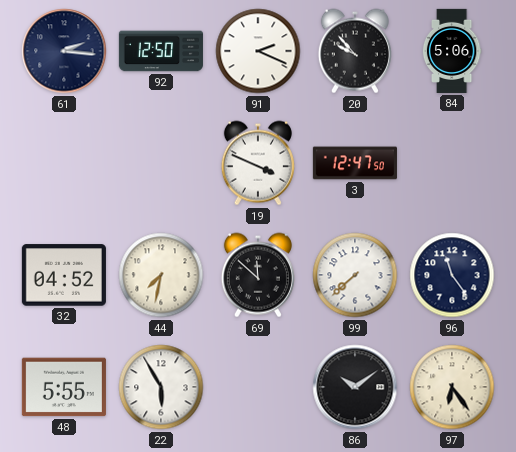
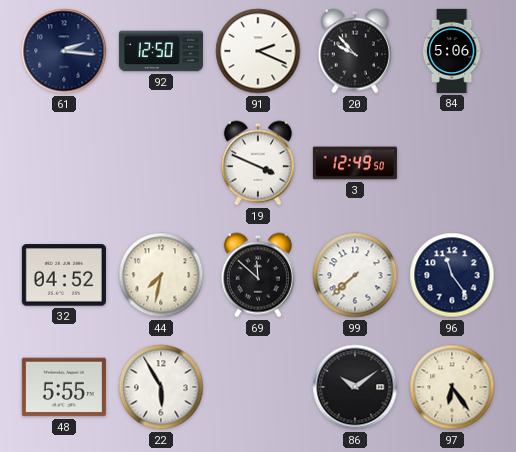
3: 12:47 -> 12:49 (355, 163)
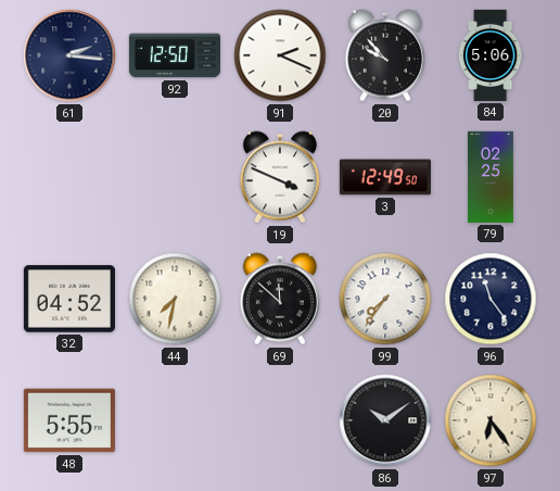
79: none -> 02:25 (491, 177)
99: 7:38 -> 7:36 (385, 299)
22: 5:55 -> none (161, 387)
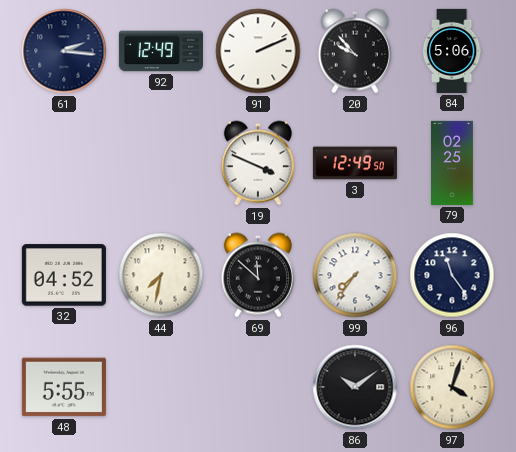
92: 12:50 -> 12:49 (161, 51)
91: 2:19 -> 2:11 (258, 51)
97: 6:24 -> 4:03 (452, 387)
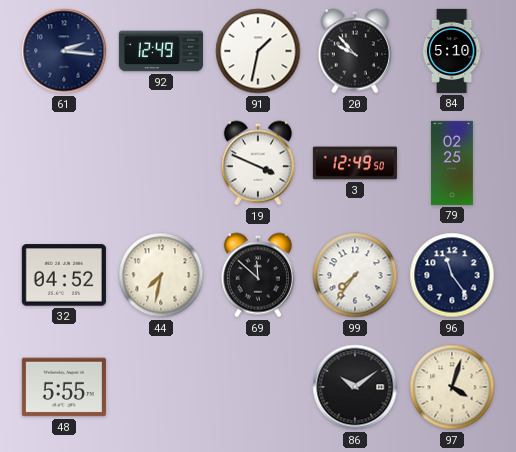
91: 2:11 -> 1:32 (258, 51)
84: 5:06 -> 5:10 (452, 51)
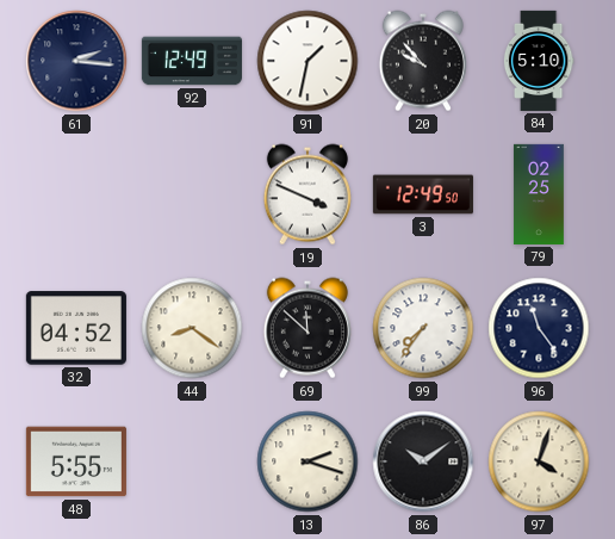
44: 7:32 -> 8:21 (192, 328)
13: none -> 2:18 (307, 461)
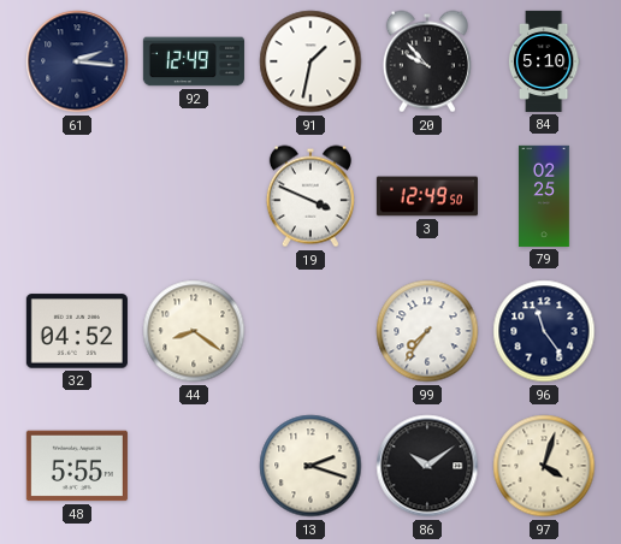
69: 11:52 -> none (307, 328)
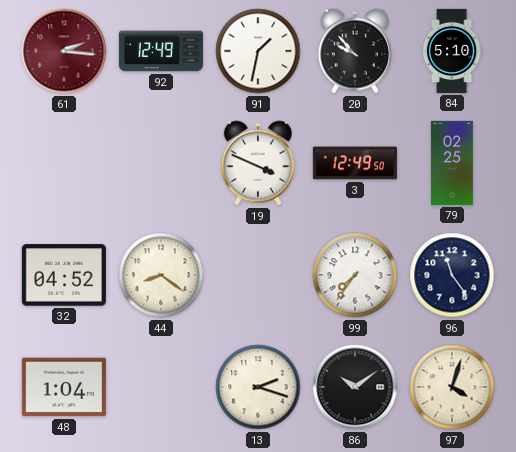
61 dial: navy -> burgundy (64, 51)
48: 5:55 -> 1:04 (64, 387)
